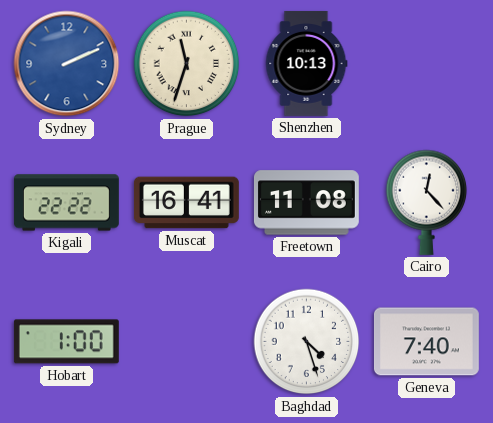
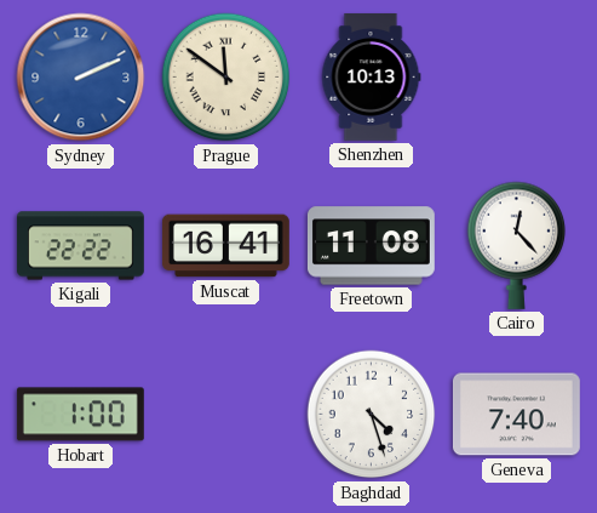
Prague: 11:33 -> 11:51 (226, 78)
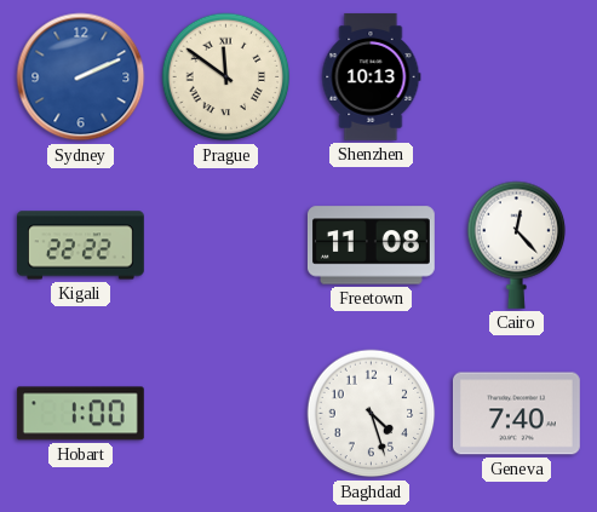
Muscat: 16:41 -> none (225, 246)
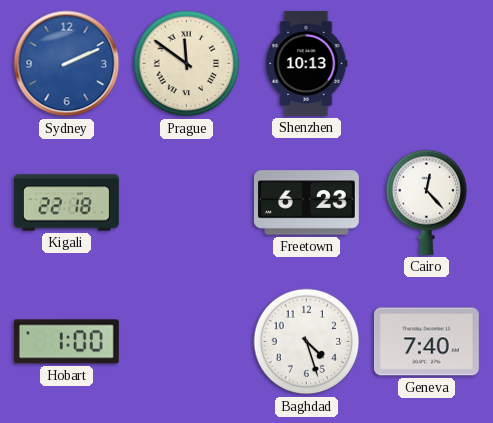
Kigali: 22:22 -> 22:18 (66, 203)
Freetown: 11:08 -> 6:23 (306, 203)
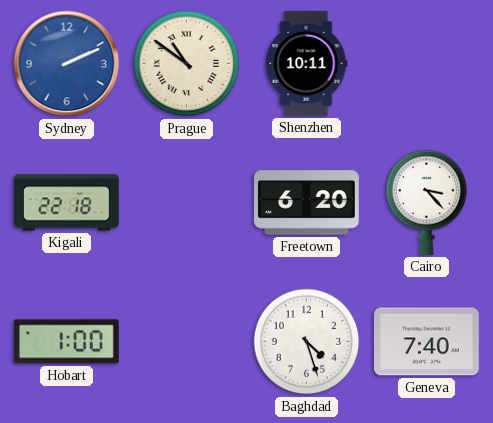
Prague: 11:51 -> 10:51 (187, 64)
Shenzhen: 10:13 -> 10:11 (307, 63)
Freetown: 6:23 -> 6:20 (306, 203)
Cairo: 12:23 -> 3:23 (427, 202)
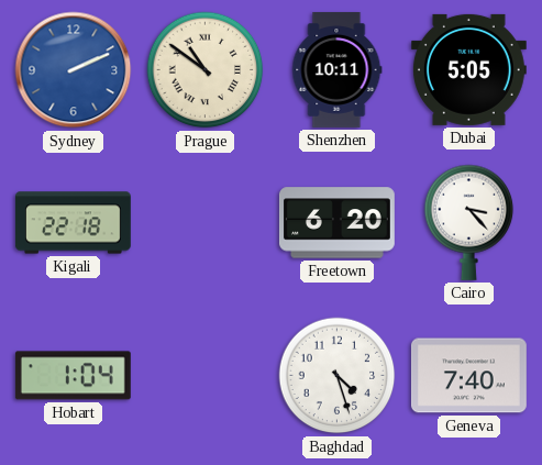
Dubai: none -> 5:05 (468, 69)
Hobart: 1:00 -> 1:04 (73, 376)
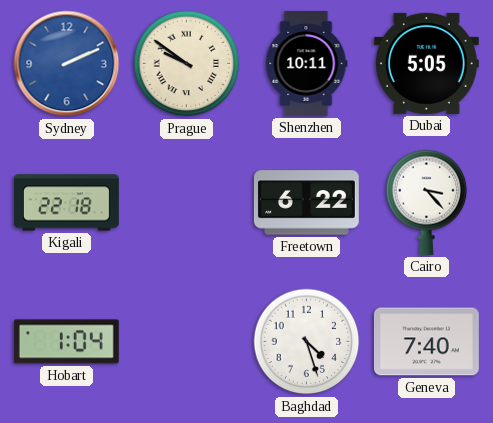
Prague: 10:51 -> 9:51 (187, 64)
Freetown: 6:20 -> 6:22 (306, 203)
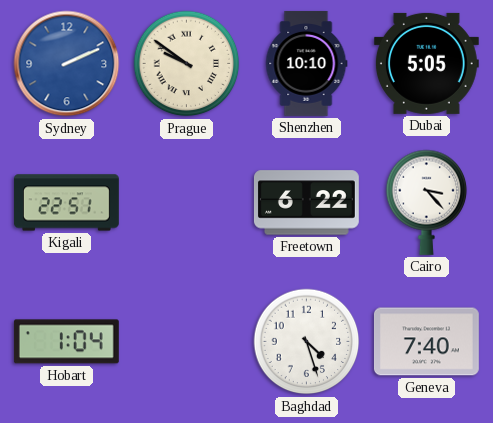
Shenzhen: 10:11 -> 10:10 (307, 63)
Kigali: 22:18 -> 22:51 (66, 203)
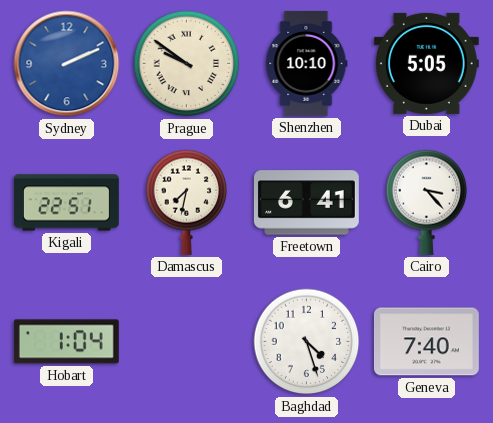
Damascus: none -> 7:32 (187, 202)
Freetown: 6:22 -> 6:41 (306, 203)
